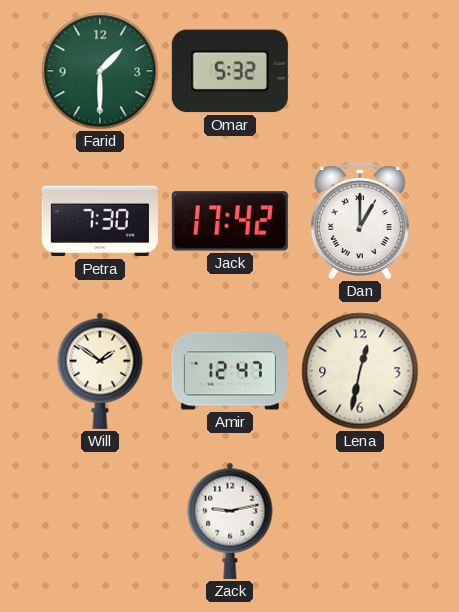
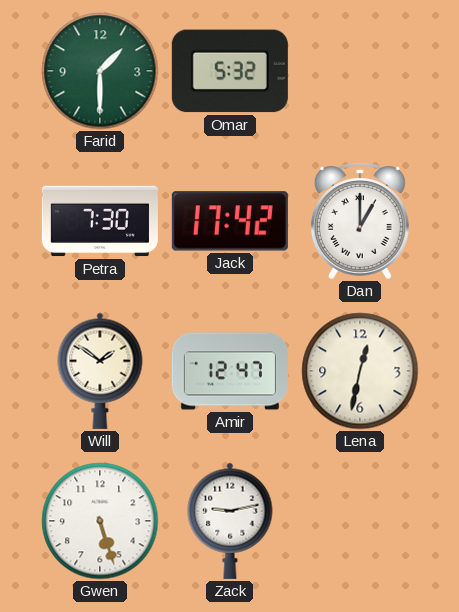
Gwen: none -> 5:27 (100, 521)
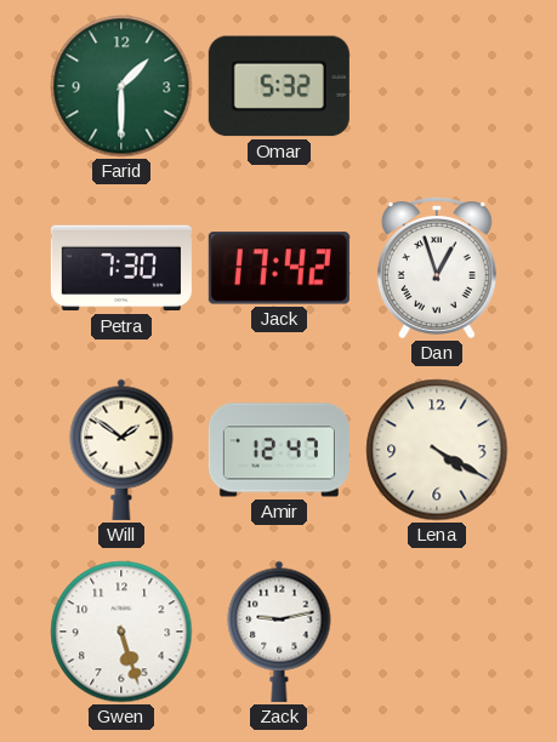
Dan: 1:00 -> 12:57 (437, 268)
Lena: 12:32 -> 4:20 (437, 450)
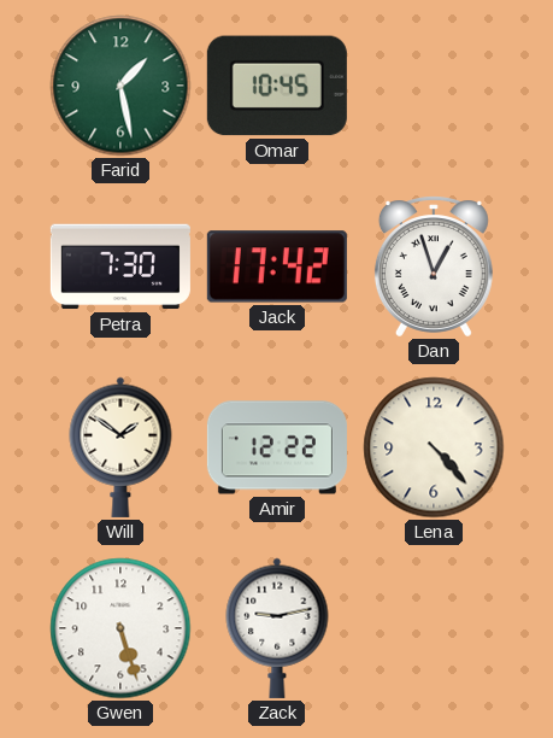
Farid: 1:30 -> 1:28 (120, 86)
Omar: 5:32 -> 10:45 (277, 86)
Amir: 12:47 -> 12:22 (277, 447)
Lena: 4:20 -> 4:23 (434, 447)
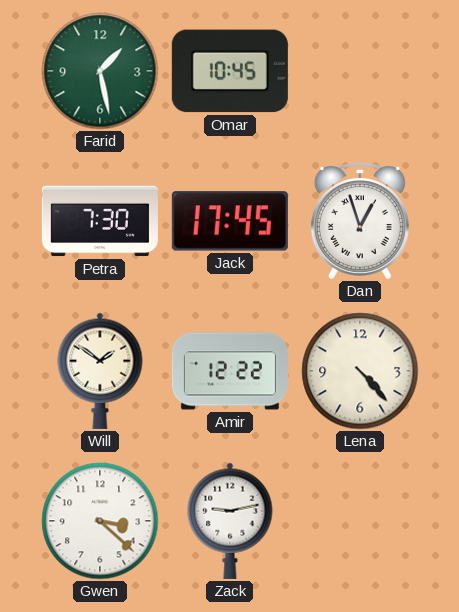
Jack: 17:42 -> 17:45 (230, 221)
Gwen: 5:27 -> 3:22 (100, 521)
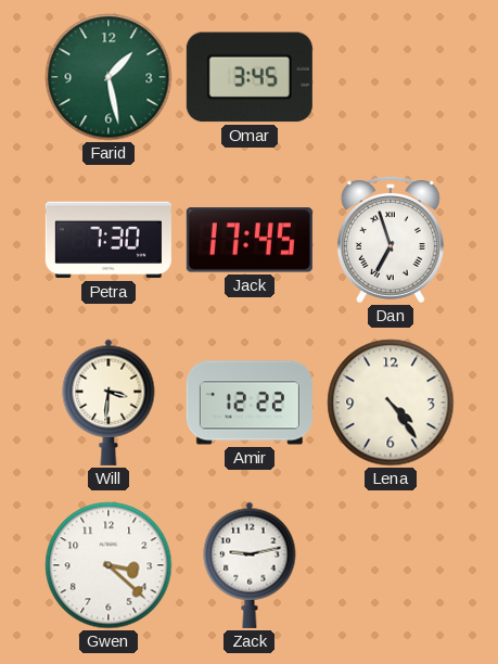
Omar: 10:45 -> 3:45 (250, 77)
Dan: 12:57 -> 6:57 (391, 240)
Will: 1:51 -> 3:31 (108, 403)
Lena: 4:23 -> 4:24 (391, 403)
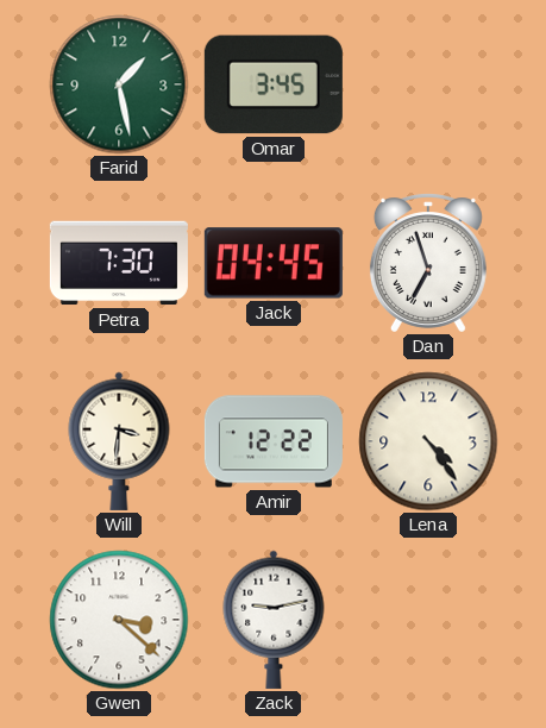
Jack: 17:45 -> 04:45 (274, 263)
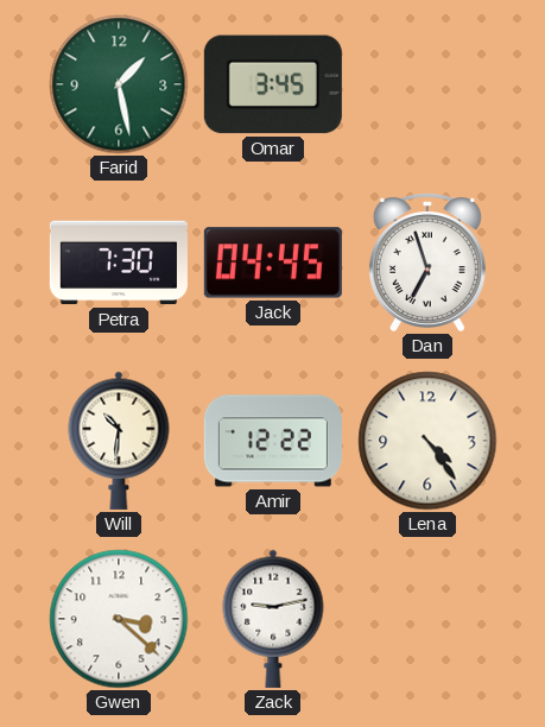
Will: 3:31 -> 10:31 (119, 441)
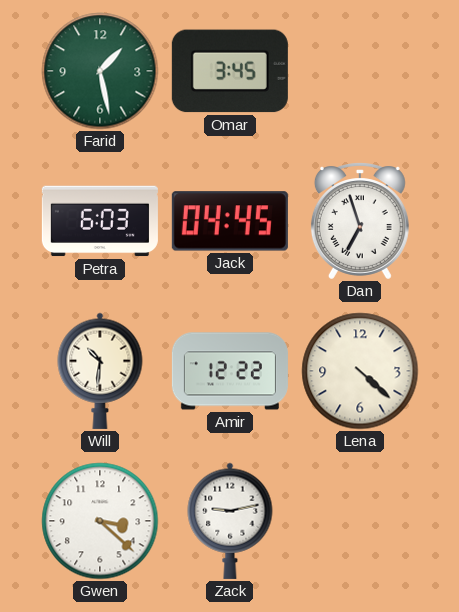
Petra: 7:30 -> 6:03 (100, 221)
Lena: 4:24 -> 4:22 (360, 371)
